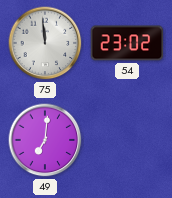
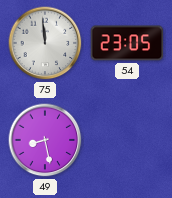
54: 23:02 -> 23:05 (127, 43)
49: 7:01 -> 8:28 (45, 140)
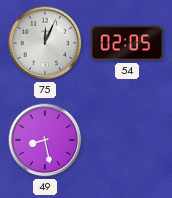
75: 11:59 -> 12:04 (45, 43)
54: 23:05 -> 02:05 (127, 43)
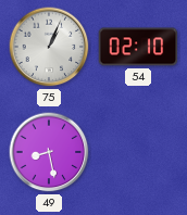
75: 12:04 -> 1:04 (49, 47)
54: 02:05 -> 02:10 (138, 47)
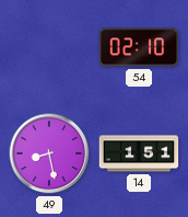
75: 1:04 -> none (49, 47)
14: none -> 1:51 (139, 153)
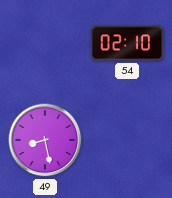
14: 1:51 -> none (139, 153)
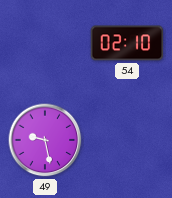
49: 8:28 -> 9:28 (45, 140)
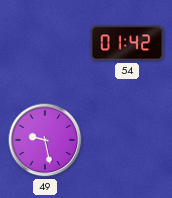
54: 02:10 -> 01:42 (127, 43)
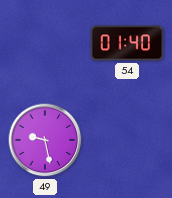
54: 01:42 -> 01:40 (127, 43)
